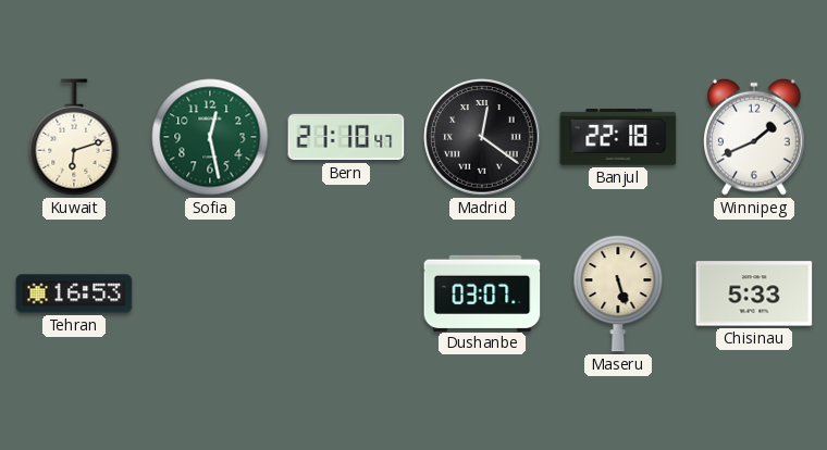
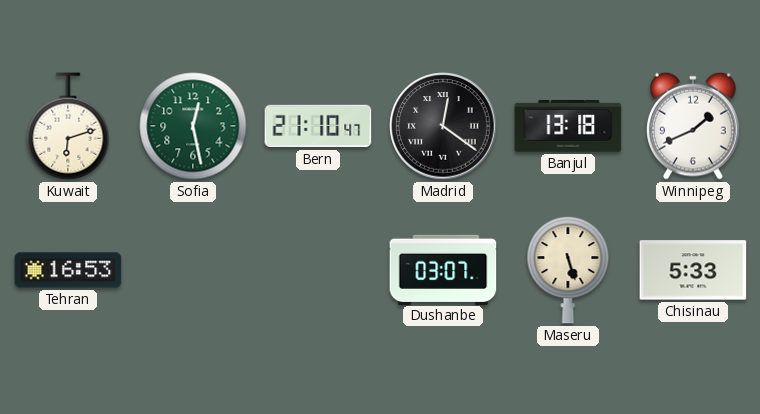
Banjul: 22:18 -> 13:18 (568, 126)
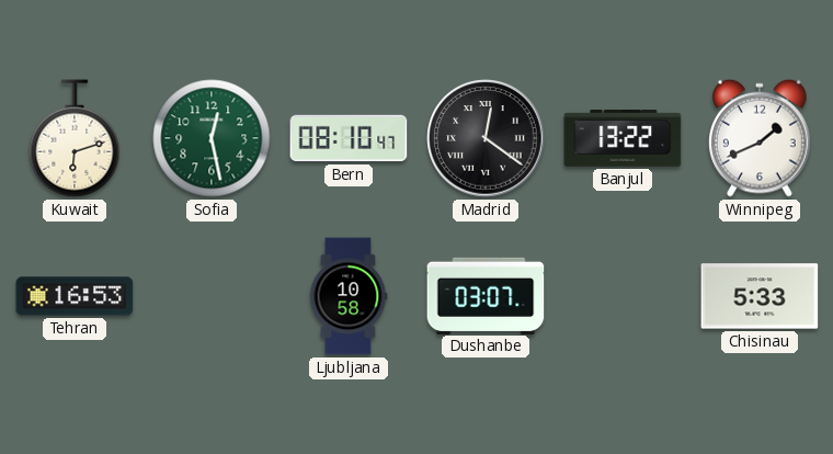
Bern: 21:10 -> 08:10 (349, 138)
Banjul: 13:18 -> 13:22 (623, 138)
Ljubljana: none -> 10:58 (349, 296)
Maseru: 5:27 -> none (568, 270)
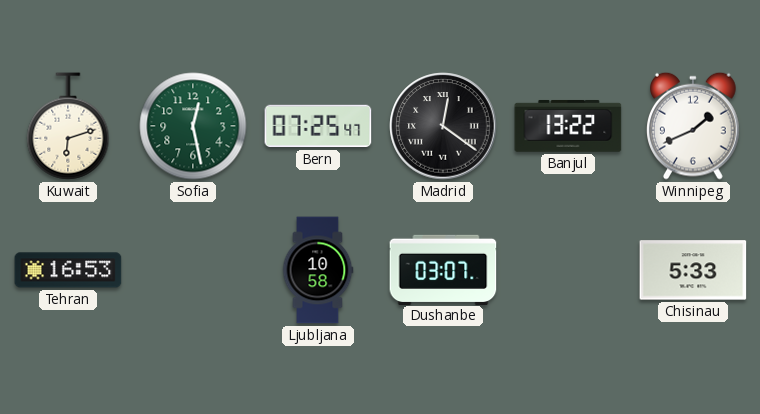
Bern: 08:10 -> 07:25 (318, 126)
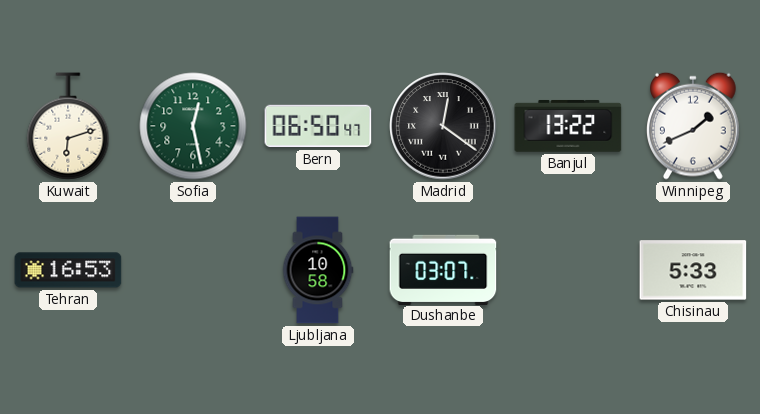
Bern: 07:25 -> 06:50 (318, 126)
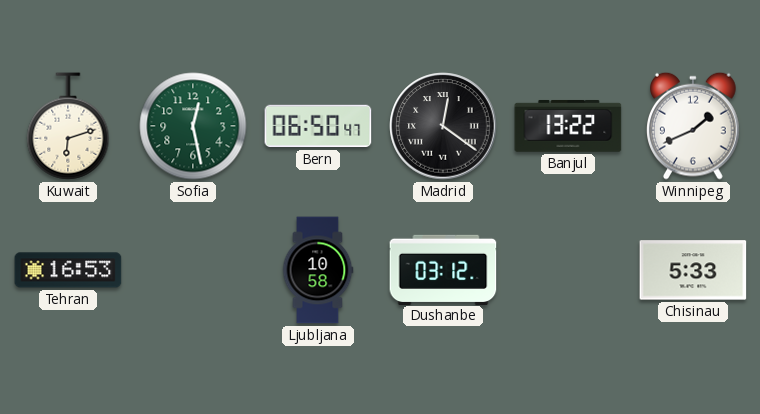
Dushanbe: 03:07 -> 03:12 (443, 269)
